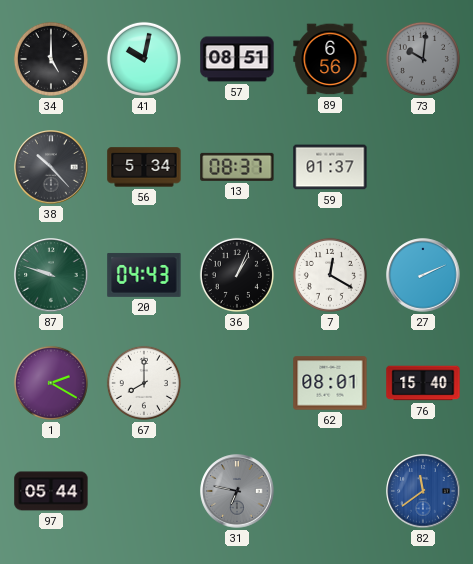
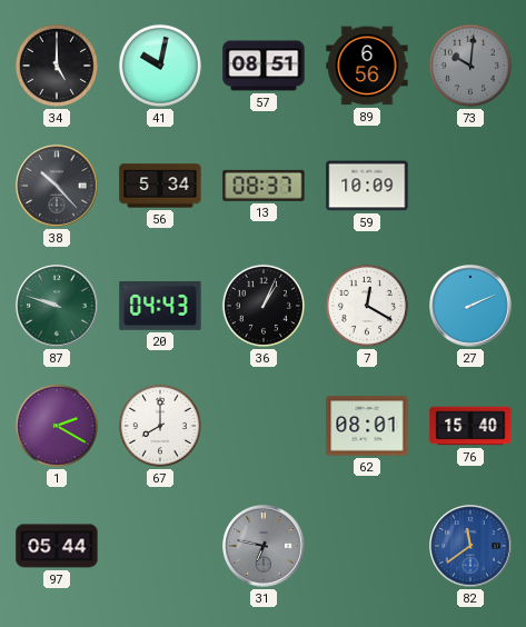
59: 01:37 -> 10:09 (367, 186)
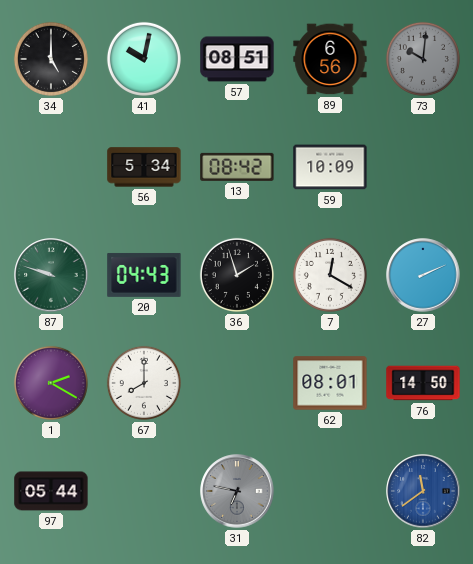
38: 10:23 -> none (57, 186)
13: 08:37 -> 08:42 (237, 167)
36: 1:04 -> 1:57 (237, 275)
76: 15:40 -> 14:50 (423, 383)
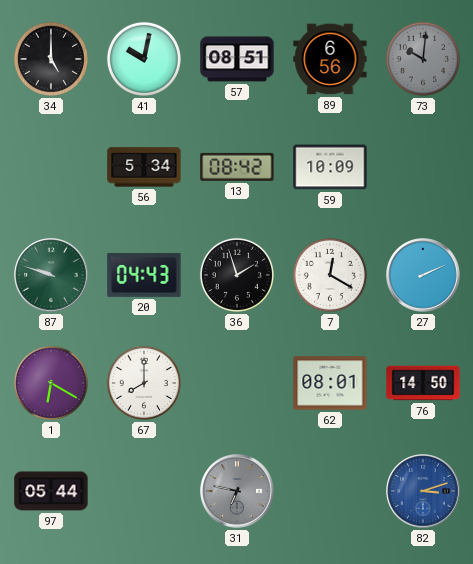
1: 2:20 -> 6:20 (51, 383)
82: 11:39 -> 3:12 (423, 491)
